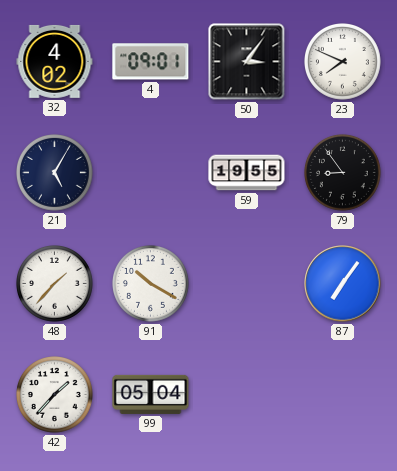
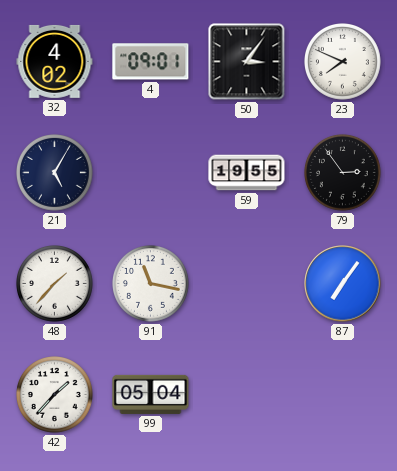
79: 8:54 -> 2:54 (343, 173)
91: 10:20 -> 11:17 (151, 284)
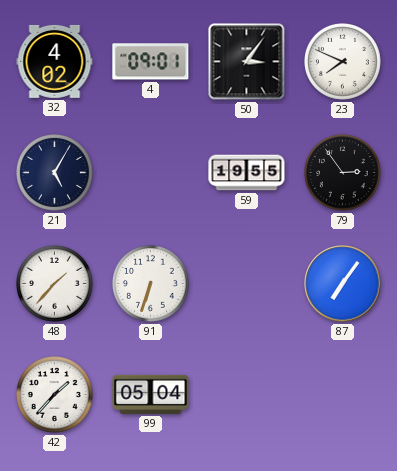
91: 11:17 -> 6:33 (151, 284)
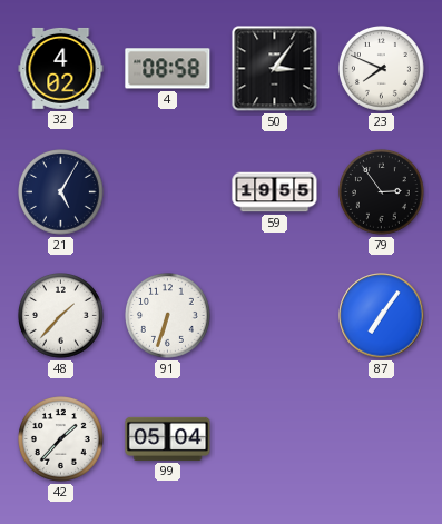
4: 09:01 -> 08:58 (168, 69)
